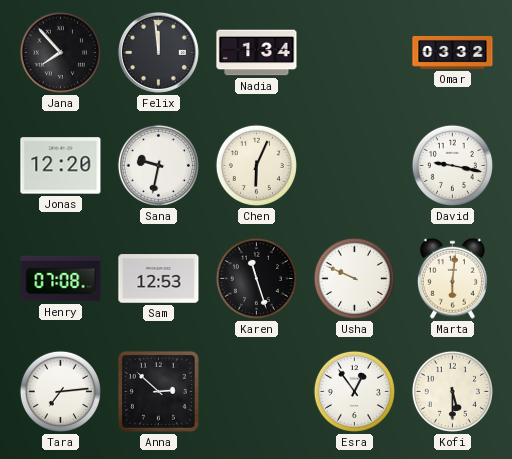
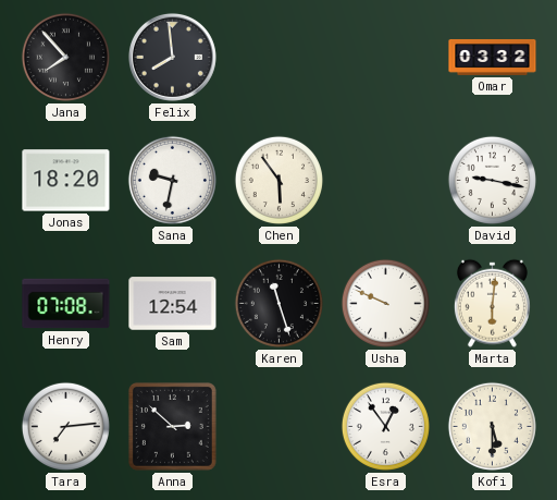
Felix: 11:59 -> 7:59 (172, 57)
Nadia: 1:34 -> none (257, 53)
Jonas: 12:20 -> 18:20 (66, 181)
Chen: 6:04 -> 5:54 (278, 180)
Sam: 12:53 -> 12:54 (173, 304)
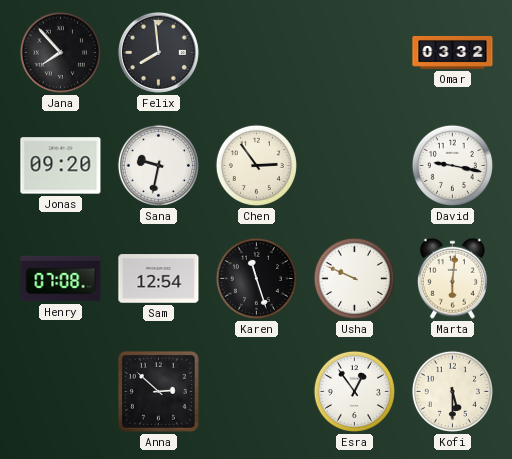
Jonas: 18:20 -> 09:20 (61, 166)
Chen: 5:54 -> 2:54 (256, 165)
Tara: 7:14 -> none (65, 426)
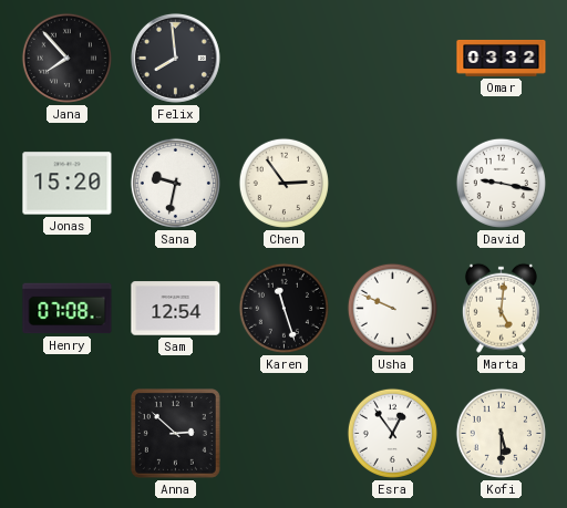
Jonas: 09:20 -> 15:20 (68, 184)
Marta: 6:01 -> 5:01 (501, 308)
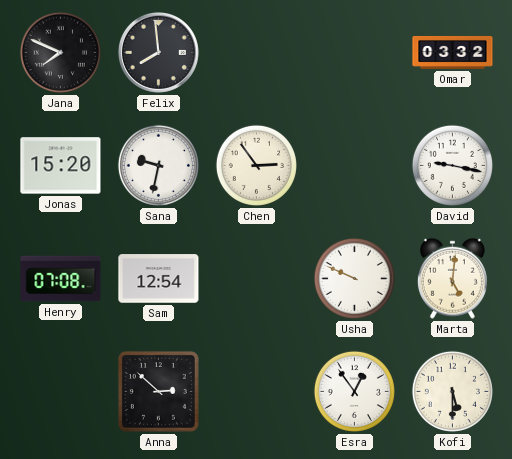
Jana: 7:53 -> 7:49 (60, 52)
Karen: 11:27 -> none (283, 308)
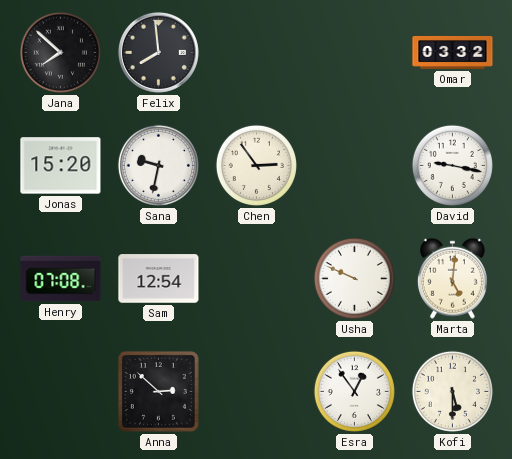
Jana: 7:49 -> 7:52 (60, 52)
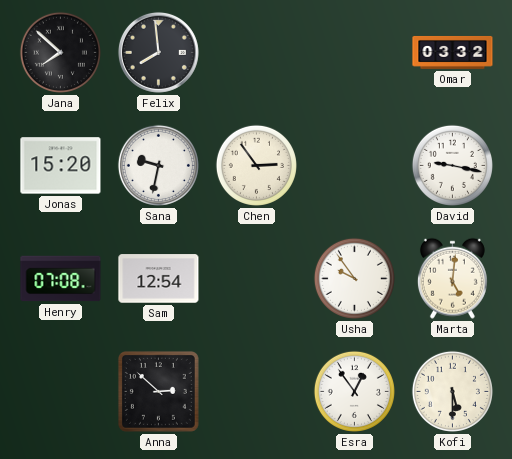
Usha: 9:49 -> 9:54 (354, 278)
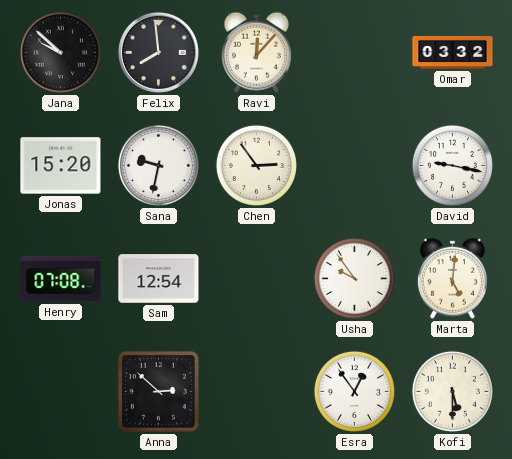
Jana: 7:52 -> 9:52 (60, 52)
Ravi: none -> 12:07 (256, 52)
